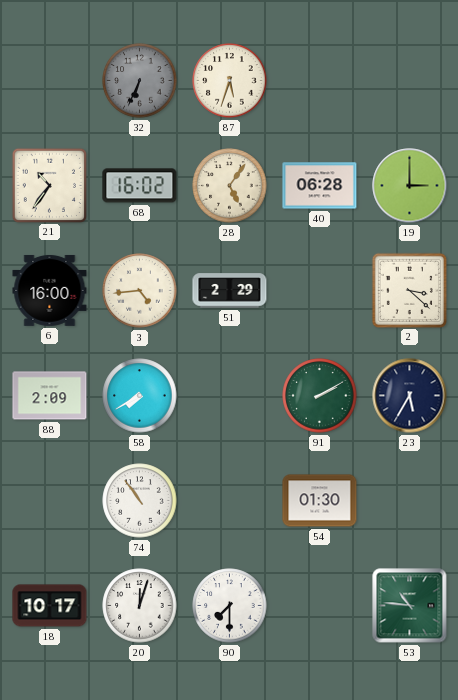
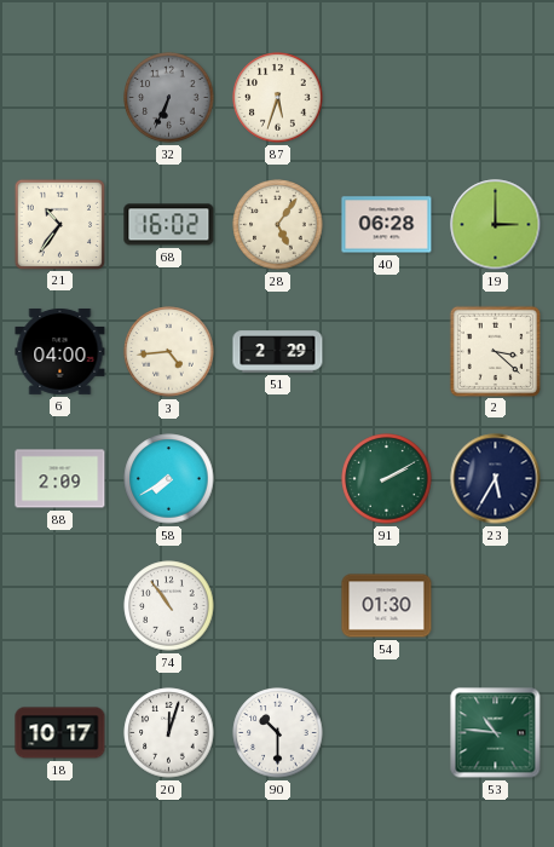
6: 16:00 -> 04:00 (60, 351)
90: 7:30 -> 10:30 (278, 733)
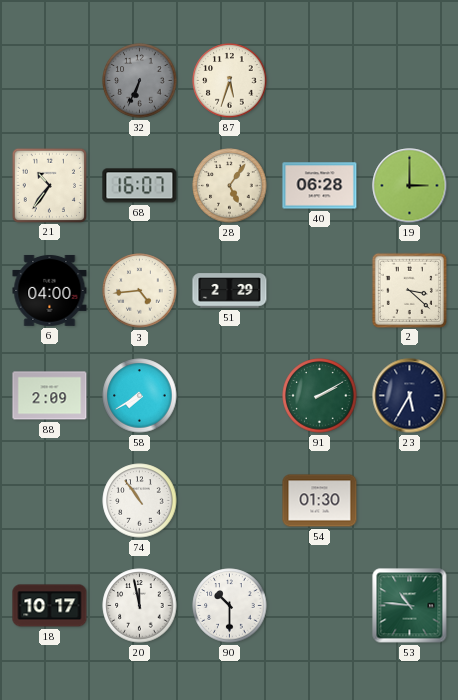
68: 16:02 -> 16:07 (140, 186)
20: 12:03 -> 11:58 (140, 606)
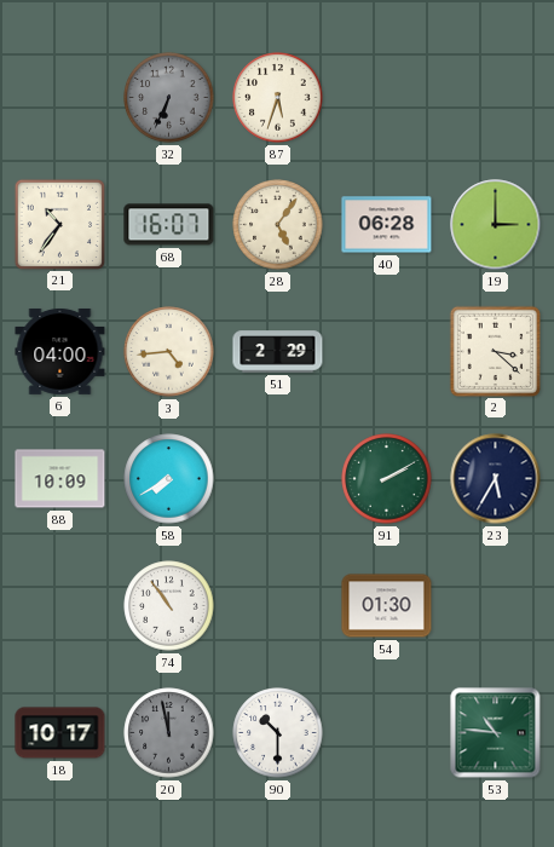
88: 2:09 -> 10:09 (60, 479)
20 dial: white -> grey (169, 733)
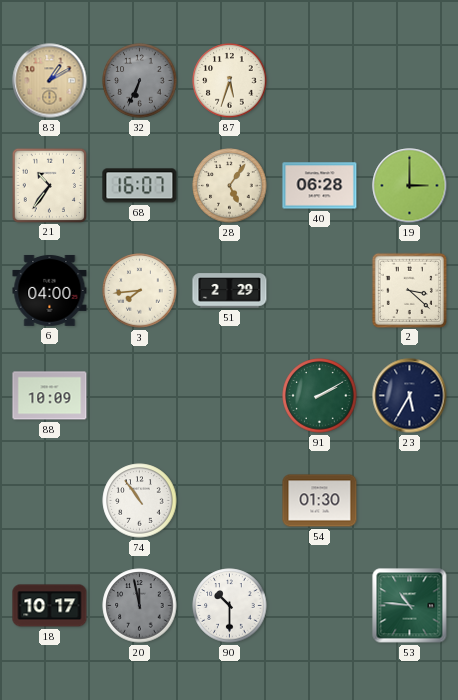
83: none -> 1:10 (50, 81)
3: 4:44 -> 7:44 (140, 291)
58: 7:40 -> none (169, 479)
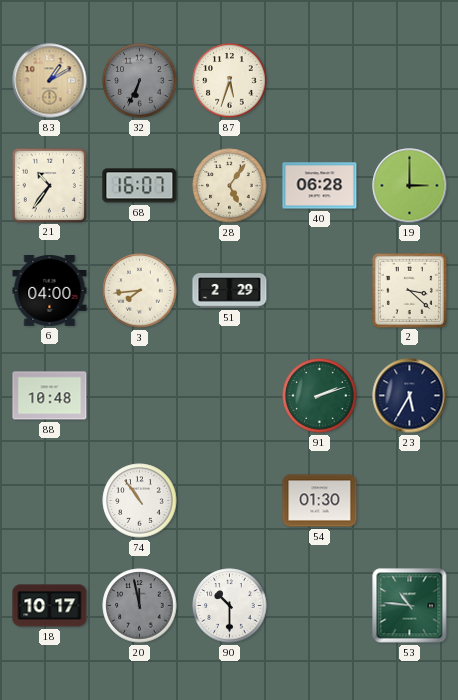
88: 10:09 -> 10:48 (50, 396)
91: 2:10 -> 2:12 (320, 396)
